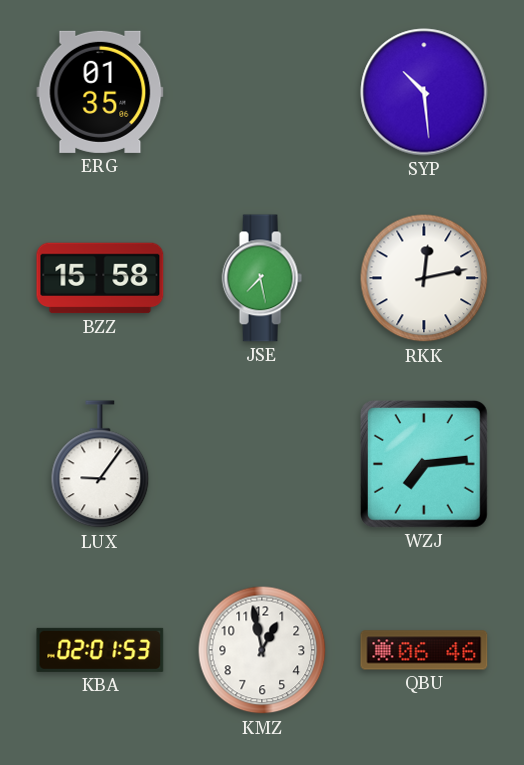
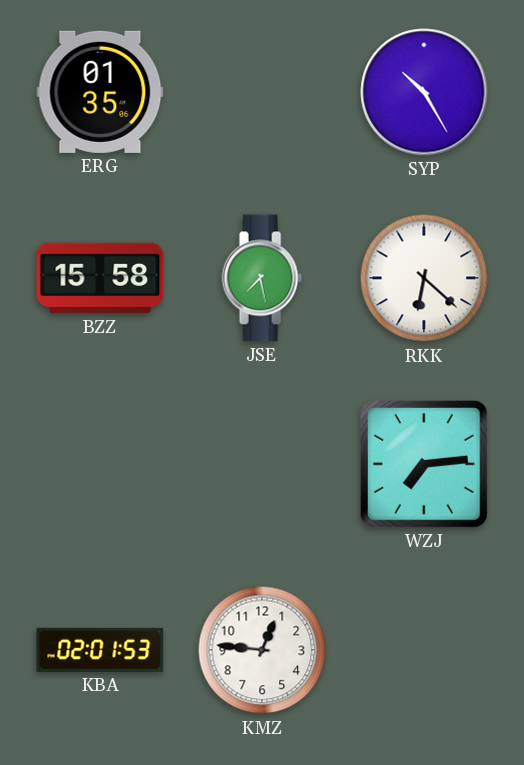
SYP: 10:29 -> 10:25 (424, 92)
RKK: 12:13 -> 6:22 (424, 278)
LUX: 9:06 -> none (100, 465)
KMZ: 12:58 -> 12:46 (262, 650)
QBU: 06:46 -> none (424, 650)
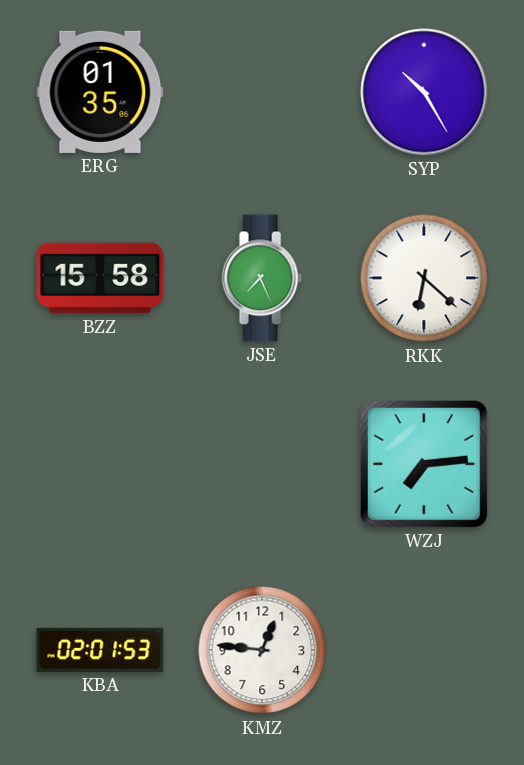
JSE: 7:28 -> 7:26 (262, 278)
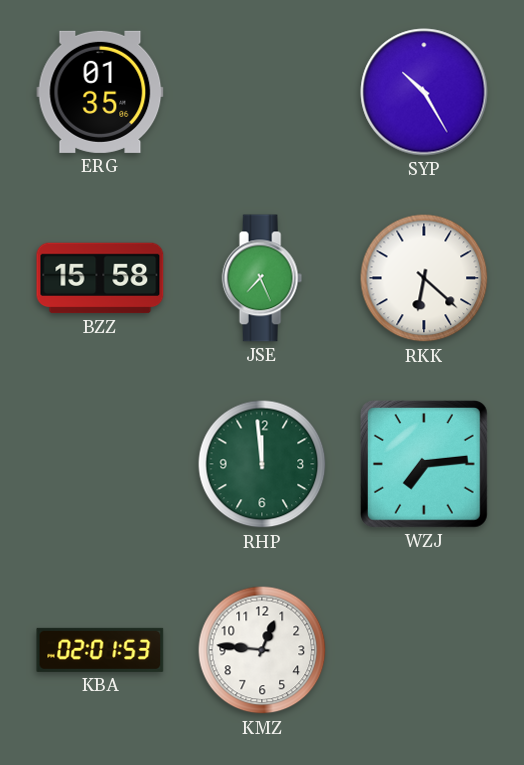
RHP: none -> 11:59 (262, 464)
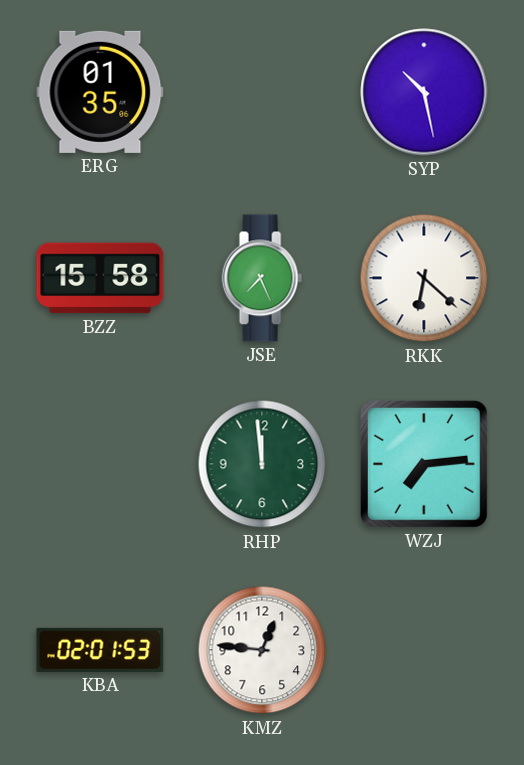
SYP: 10:25 -> 10:28 (424, 92)
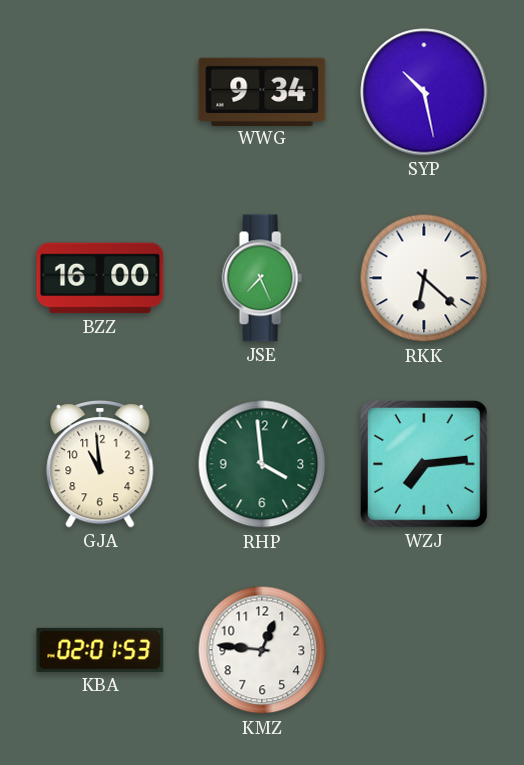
ERG: 01:35 -> none (100, 92)
WWG: none -> 9:34 (262, 91)
BZZ: 15:58 -> 16:00 (100, 278)
GJA: none -> 10:59 (100, 464)
RHP: 11:59 -> 3:59 (262, 464)
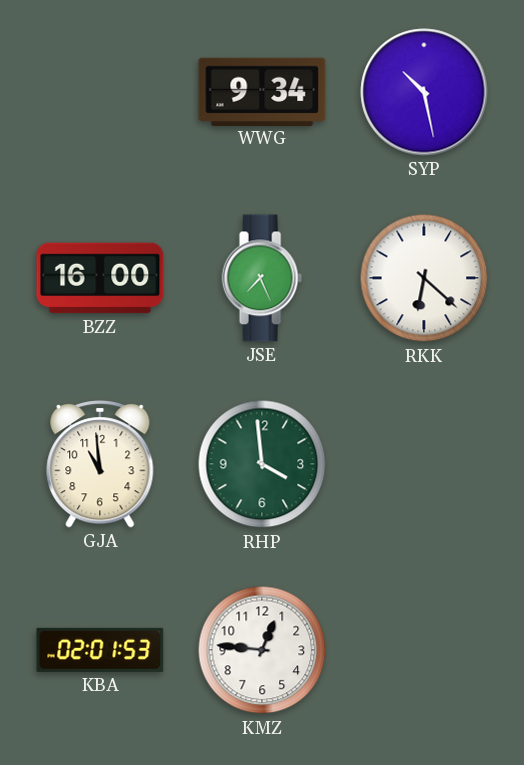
WZJ: 7:14 -> none (424, 464)
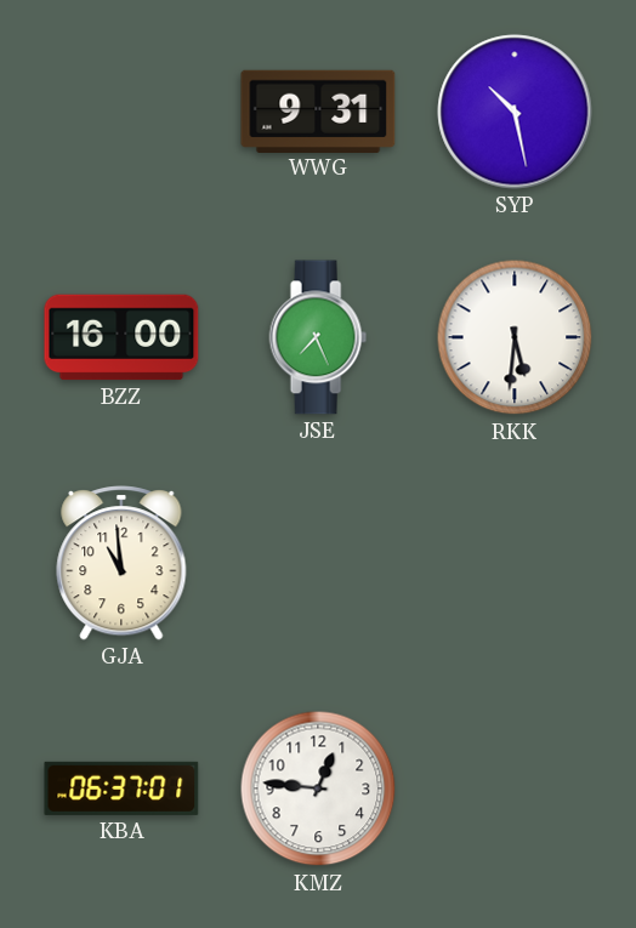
WWG: 9:34 -> 9:31 (318, 110)
RKK: 6:22 -> 5:31 (515, 337)
RHP: 3:59 -> none (262, 464)
KBA: 02:01 -> 06:37 (121, 788)
